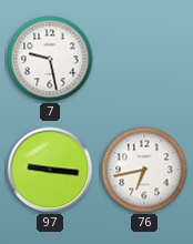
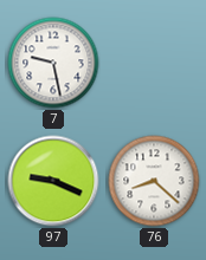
97: 9:16 -> 9:19 (53, 181)
76: 6:43 -> 8:22 (154, 181)
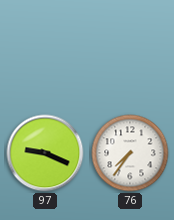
7: 9:28 -> none (53, 63)
76: 8:22 -> 7:36 (130, 153)
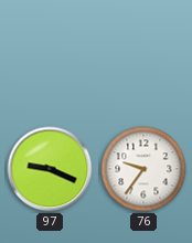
76: 7:36 -> 9:36 (143, 169)
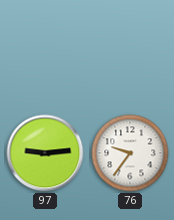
97: 9:19 -> 9:14 (45, 153)
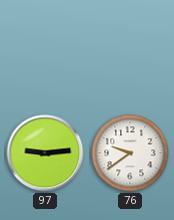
76: 9:36 -> 9:39 (130, 153)
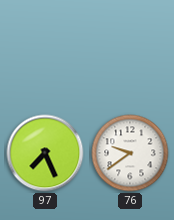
97: 9:14 -> 7:26 (45, 153)
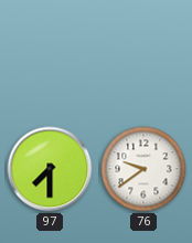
97: 7:26 -> 7:30 (50, 169)
